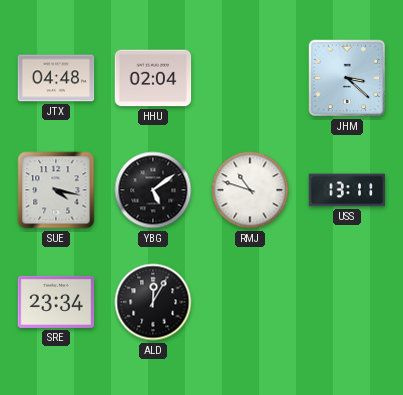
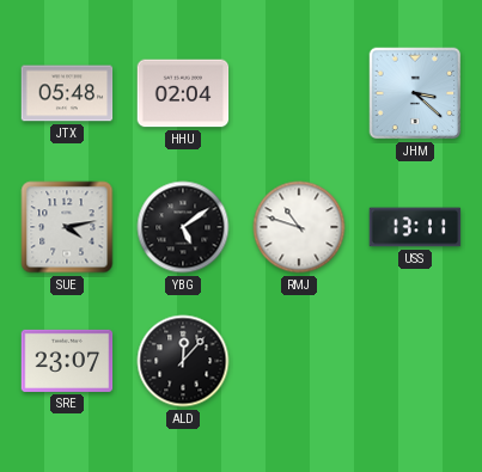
JTX: 04:48 -> 05:48 (67, 93)
SUE: 4:17 -> 4:13 (67, 227)
SRE: 23:34 -> 23:07 (67, 361)
ALD: 12:05 -> 12:07 (183, 361)
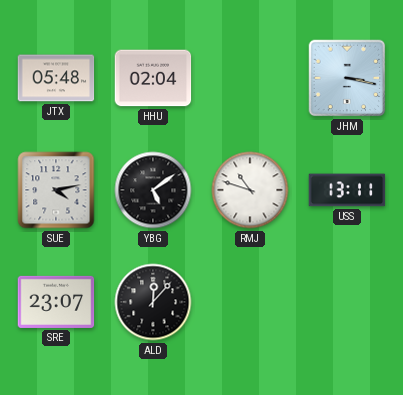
JHM: 3:22 -> 3:17 (347, 78)
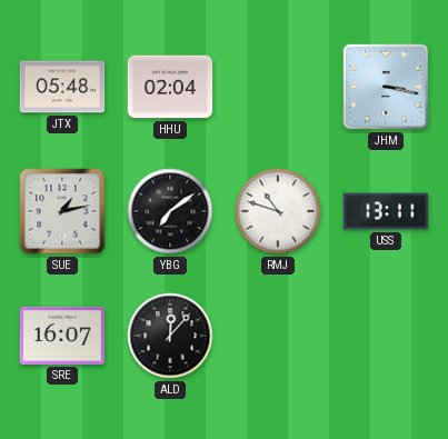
SUE: 4:13 -> 1:13 (62, 211)
YBG: 5:09 -> 7:09 (170, 211)
SRE: 23:07 -> 16:07 (62, 336)
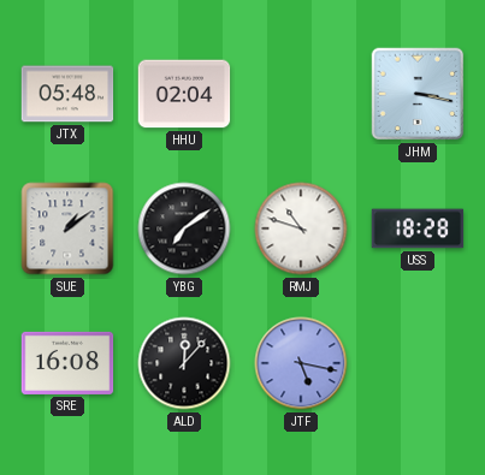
SUE: 1:13 -> 1:09 (67, 228)
USS: 13:11 -> 18:28 (418, 228)
SRE: 16:07 -> 16:08 (67, 363)
JTF: none -> 5:17 (301, 363)
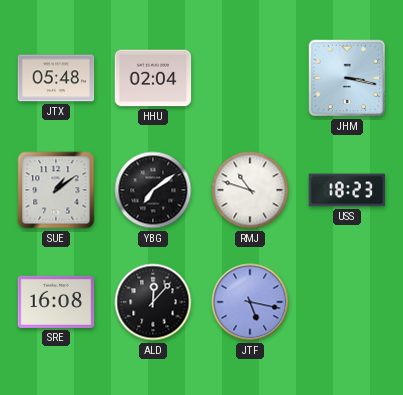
USS: 18:28 -> 18:23 (347, 190)
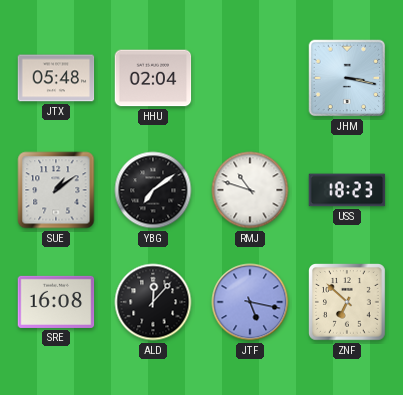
ZNF: none -> 6:52 (348, 303)
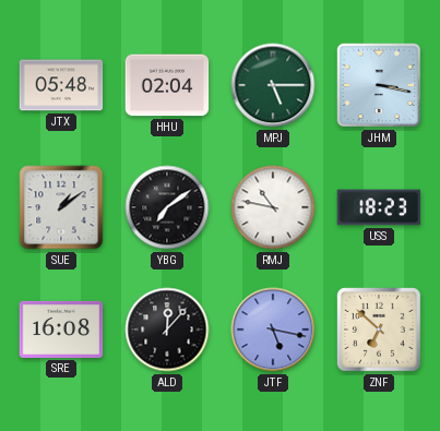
MPJ: none -> 5:15 (273, 85)
RMJ: 10:48 -> 10:47 (273, 207)
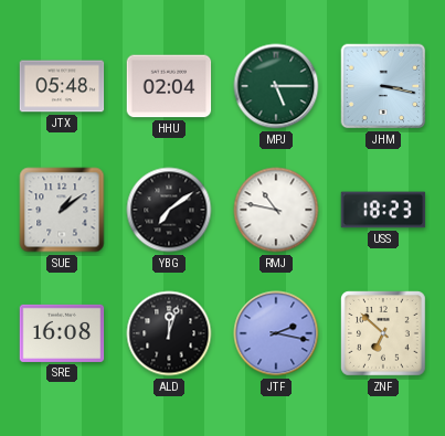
ALD: 12:07 -> 12:03 (169, 333)
JTF: 5:17 -> 2:17 (276, 333)
